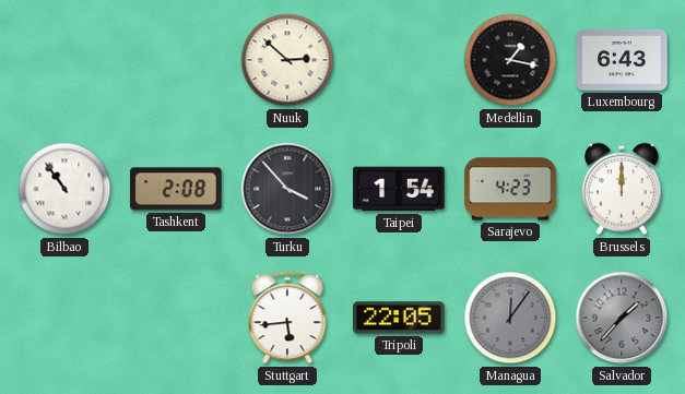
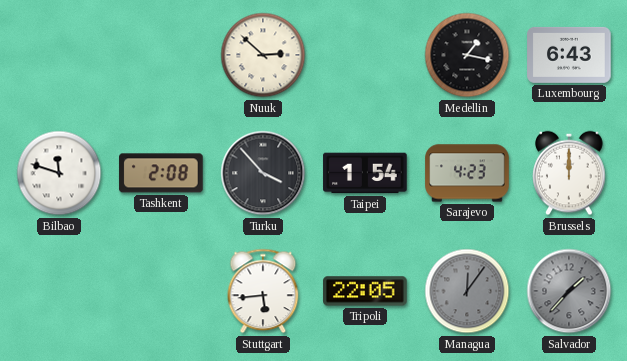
Bilbao: 10:54 -> 11:48 (59, 173)
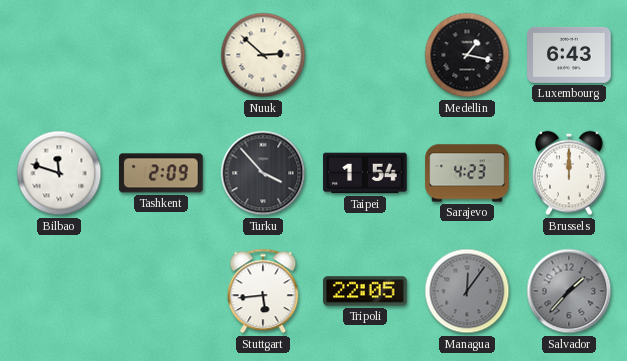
Tashkent: 2:08 -> 2:09 (161, 173)
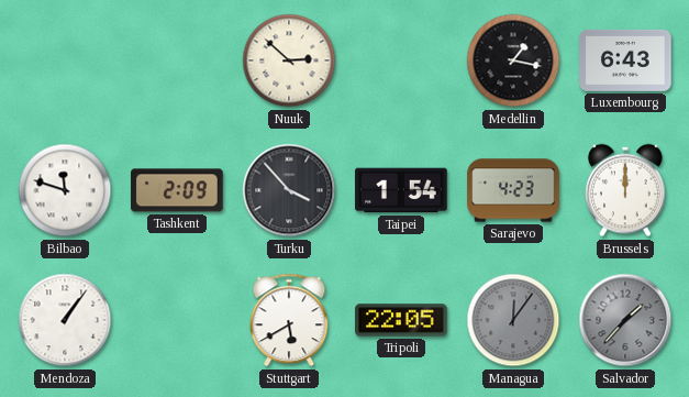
Mendoza: none -> 1:06 (65, 320)
Stuttgart: 5:44 -> 5:40 (289, 320)
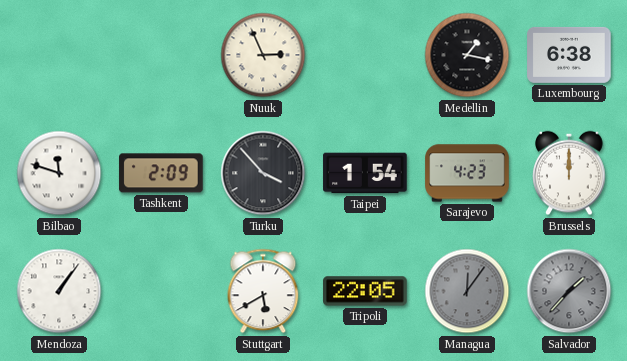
Nuuk: 2:52 -> 2:56 (263, 55)
Luxembourg: 6:43 -> 6:38 (569, 55)
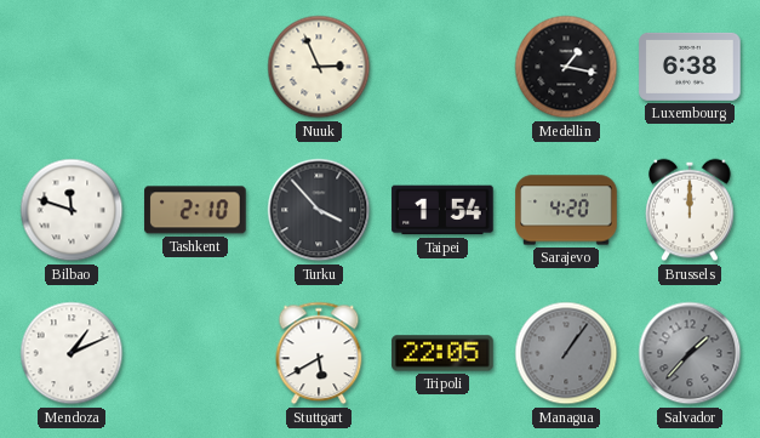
Tashkent: 2:09 -> 2:10 (195, 210)
Sarajevo: 4:23 -> 4:20 (566, 210)
Mendoza: 1:06 -> 1:11 (72, 353)
Managua: 12:06 -> 1:06 (566, 353)
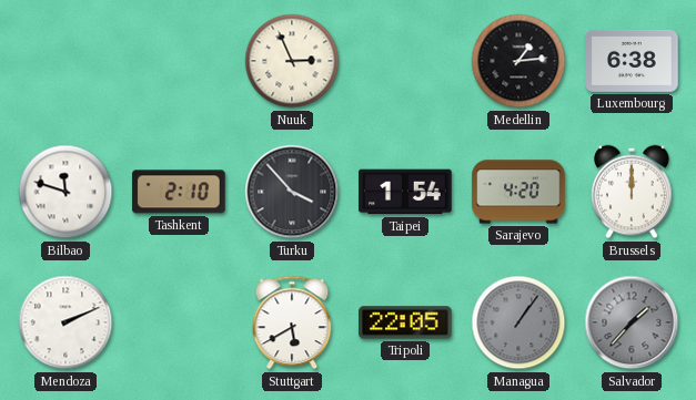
Medellin: 1:17 -> 1:14 (518, 61)
Mendoza: 1:11 -> 2:11 (65, 322)
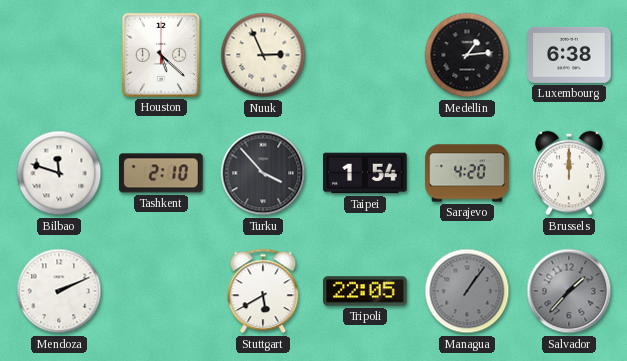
Houston: none -> 5:22 (161, 55)
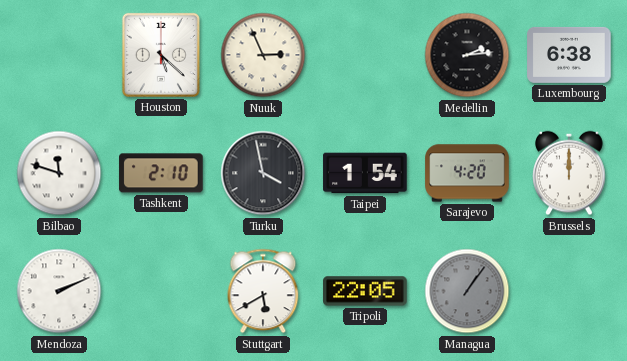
Medellin: 1:14 -> 2:14 (467, 55)
Turku: 3:53 -> 3:58 (263, 173)
Salvador: 1:37 -> none (569, 291)
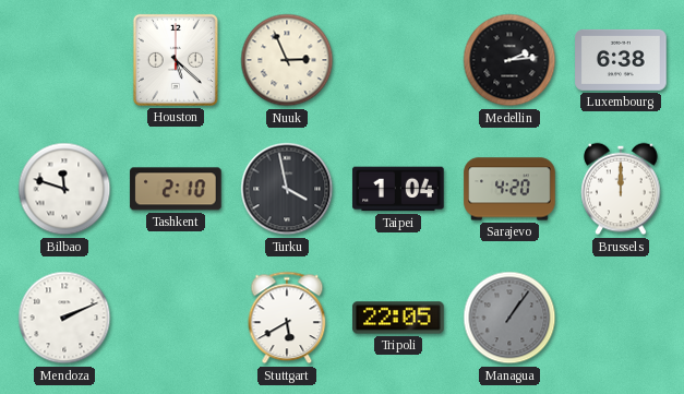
Taipei: 1:54 -> 1:04 (398, 189)
